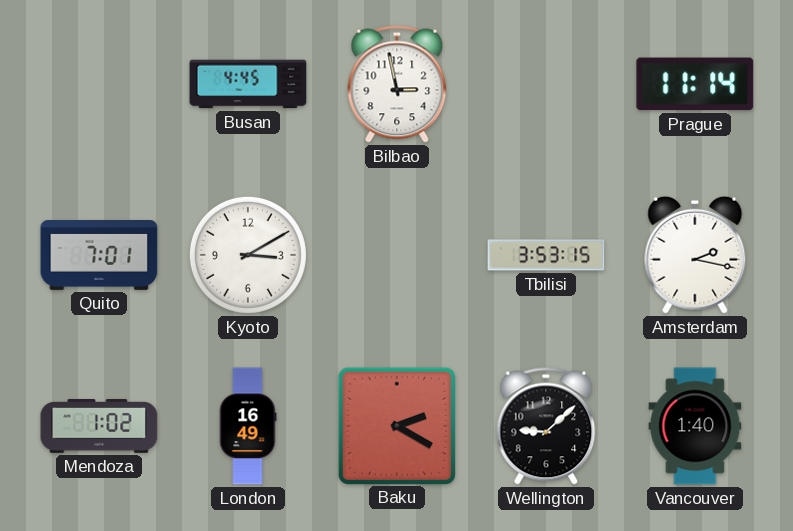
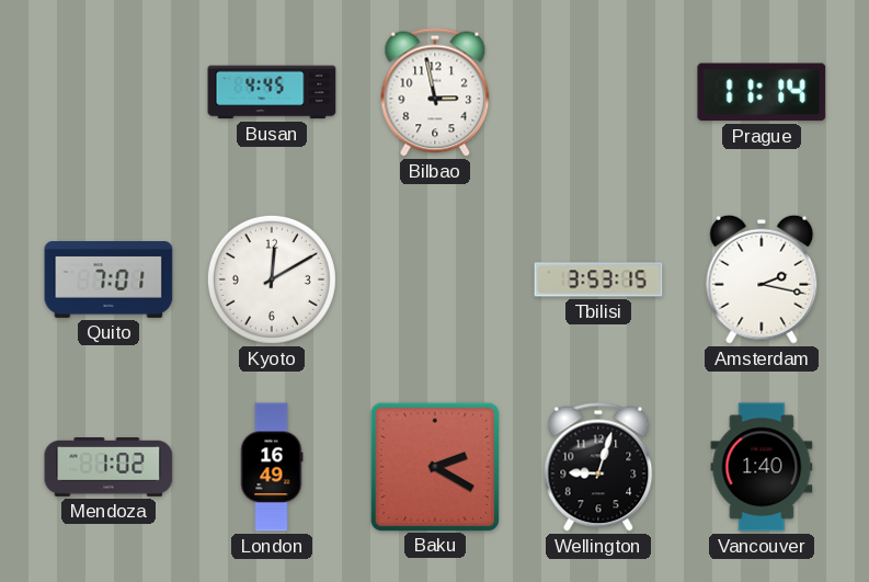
Kyoto: 3:10 -> 12:10 (272, 279)
Wellington: 9:08 -> 9:03 (598, 467)
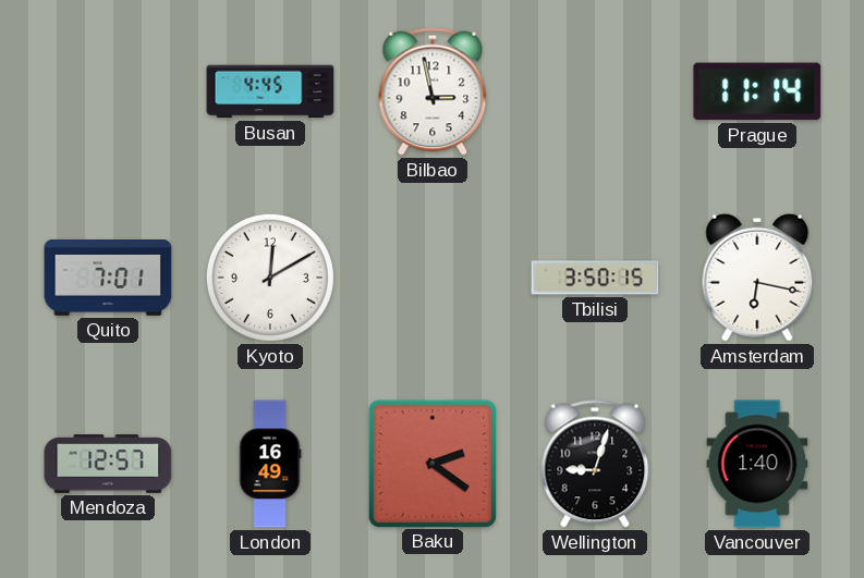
Tbilisi: 3:53 -> 3:50 (595, 278)
Amsterdam: 2:17 -> 6:17 (757, 278)
Mendoza: 1:02 -> 12:57 (108, 465)
Baku: 2:20 -> 2:21 (431, 463)
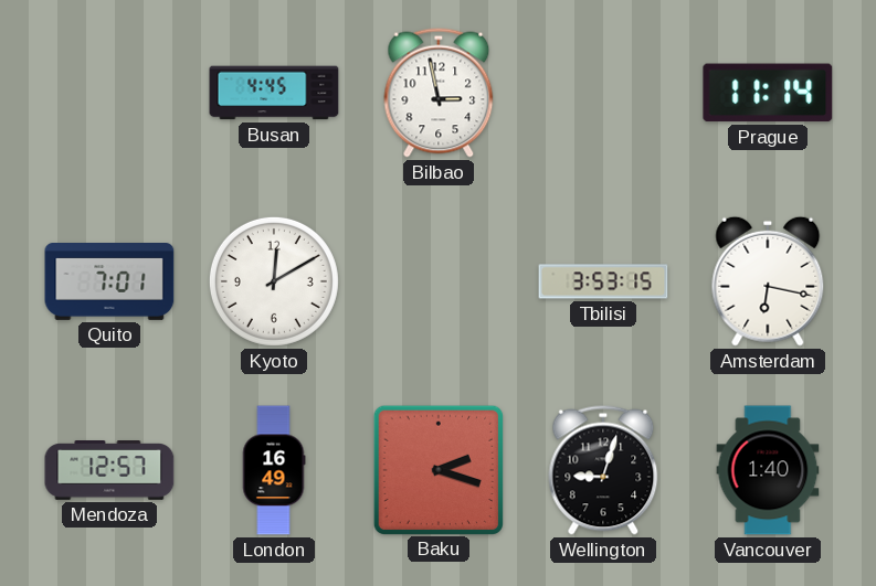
Tbilisi: 3:50 -> 3:53 (603, 281)
Baku: 2:21 -> 2:18 (437, 469)
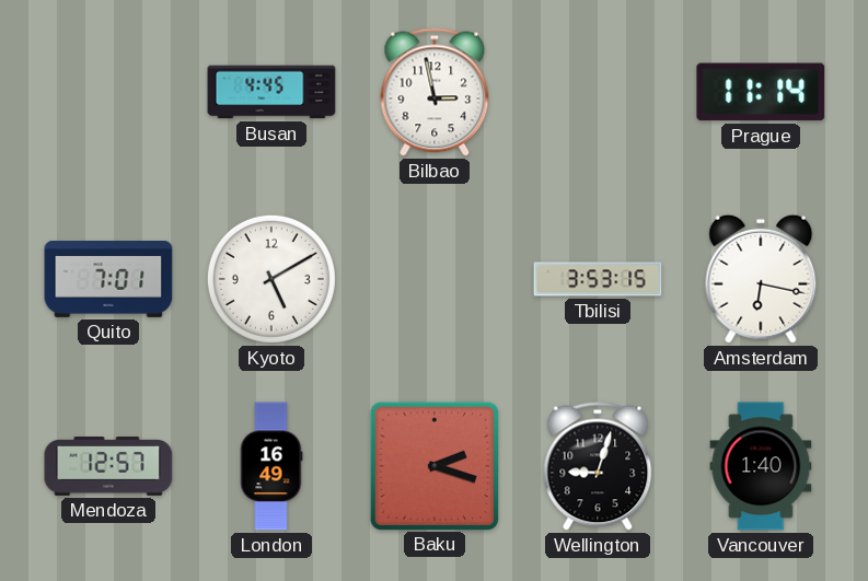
Kyoto: 12:10 -> 5:10 (271, 279)
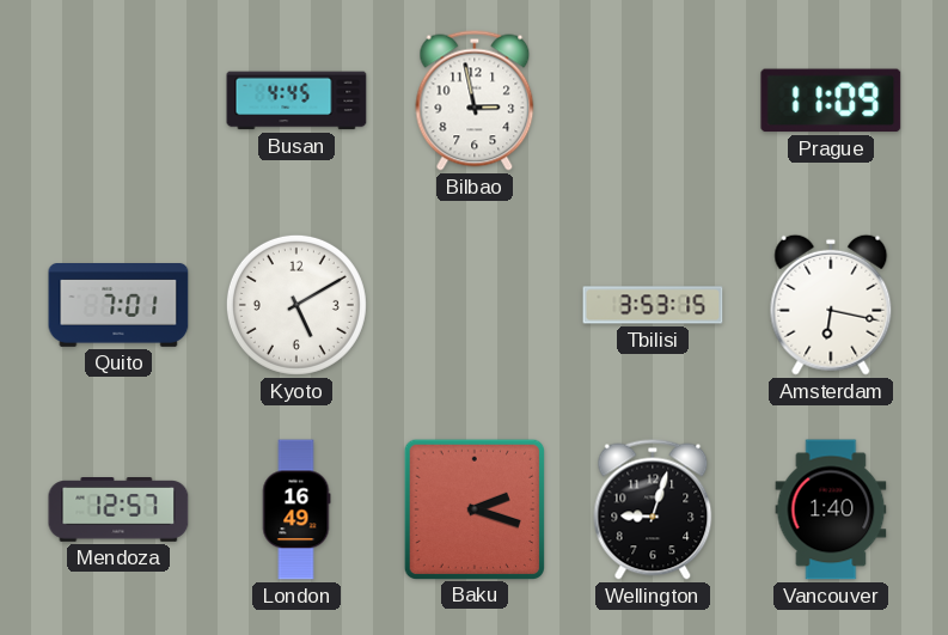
Prague: 11:14 -> 11:09 (831, 100)
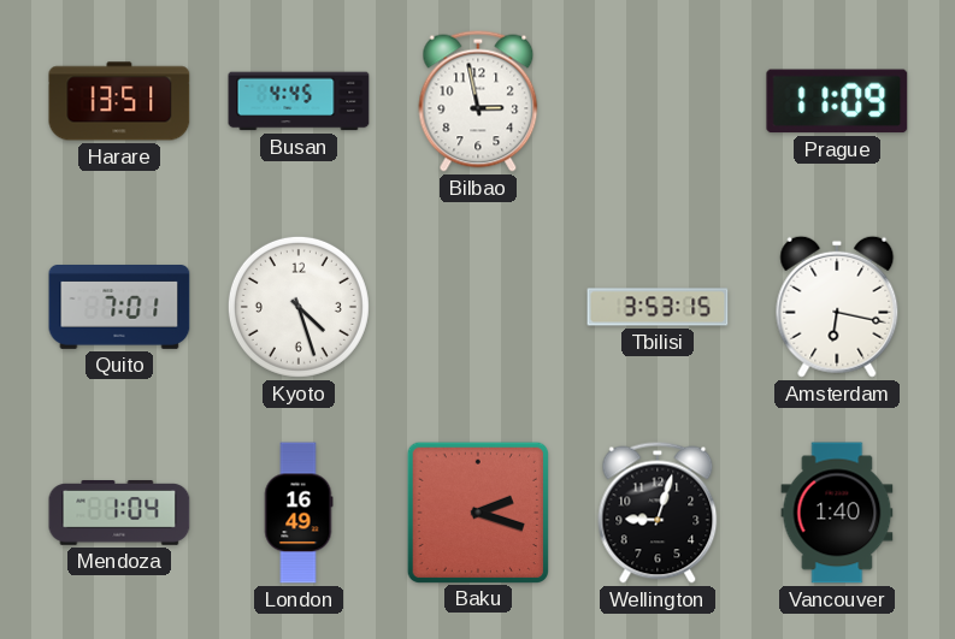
Harare: none -> 13:51 (119, 101)
Kyoto: 5:10 -> 4:27 (299, 307)
Mendoza: 12:57 -> 1:04 (119, 514)
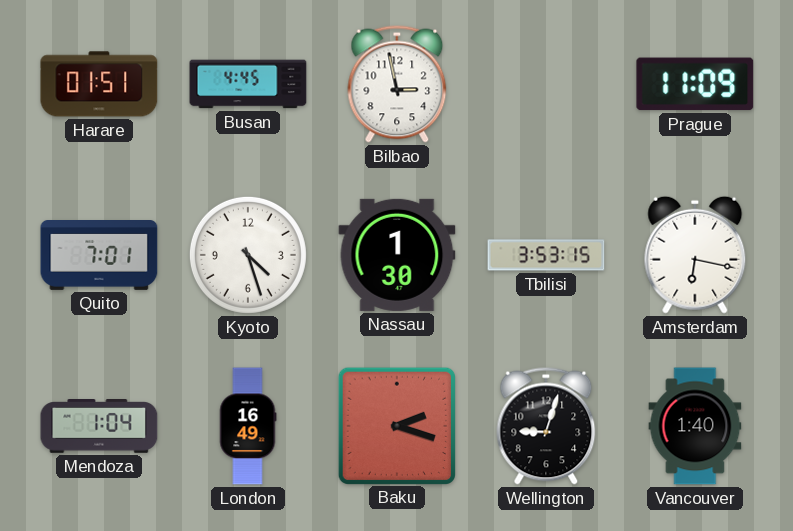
Harare: 13:51 -> 01:51 (99, 84)
Nassau: none -> 1:30 (397, 255)
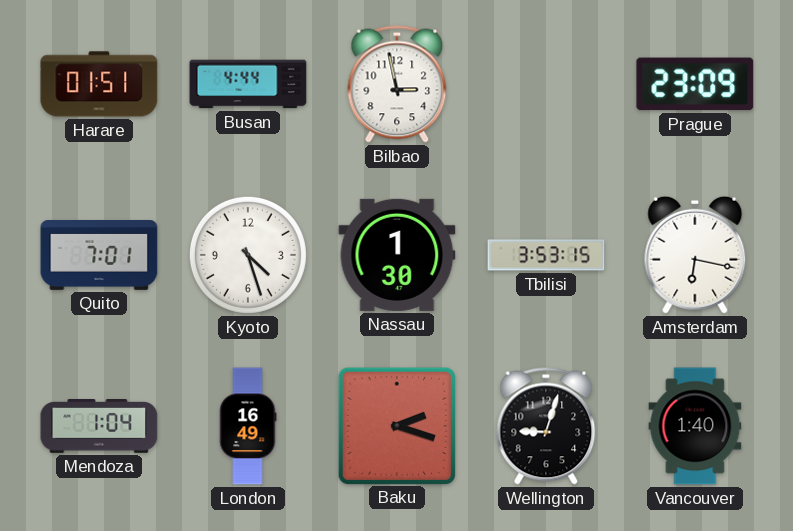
Busan: 4:45 -> 4:44 (248, 84)
Prague: 11:09 -> 23:09 (695, 84)
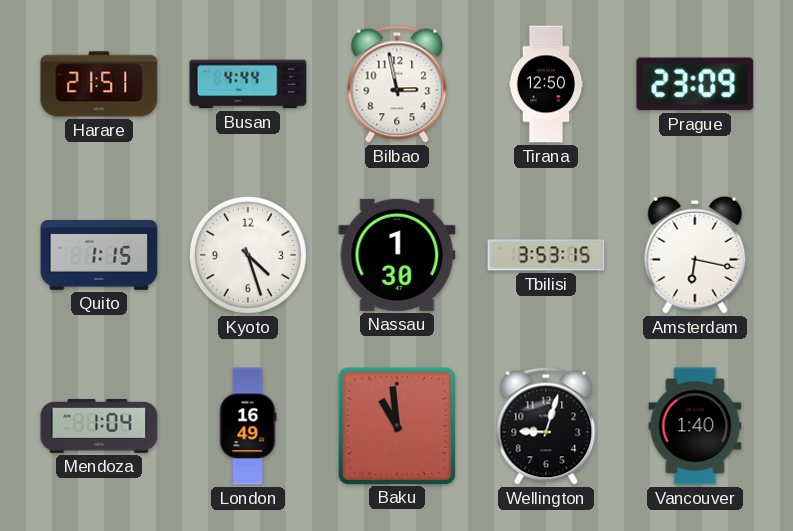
Harare: 01:51 -> 21:51 (99, 84)
Tirana: none -> 12:50 (546, 84)
Quito: 7:01 -> 1:15 (99, 256)
Baku: 2:18 -> 10:59 (396, 425)
